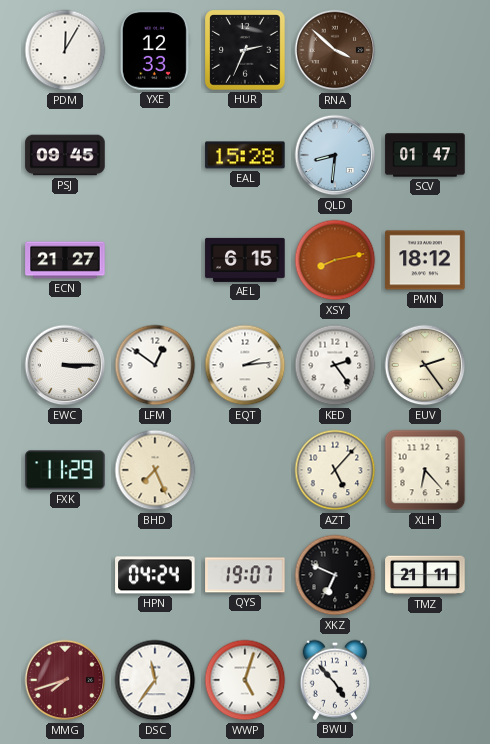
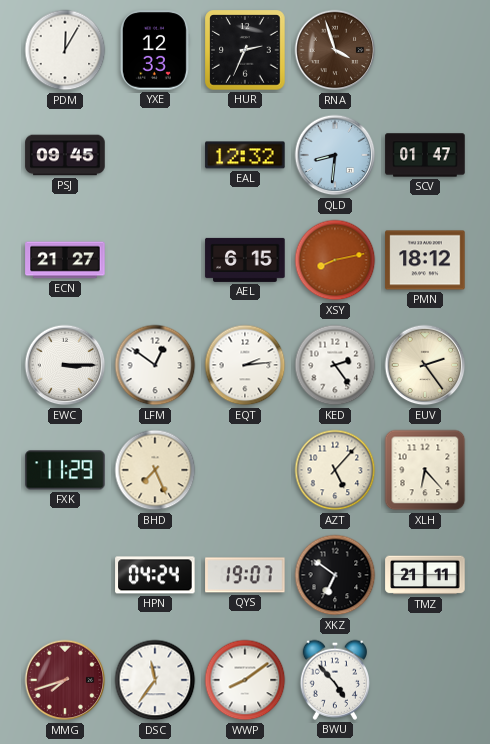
RNA: 3:52 -> 3:57 (335, 50)
EAL: 15:28 -> 12:32 (245, 155)
XKZ: 6:49 -> 6:51 (335, 575)
WWP: 5:03 -> 8:09 (245, 680)
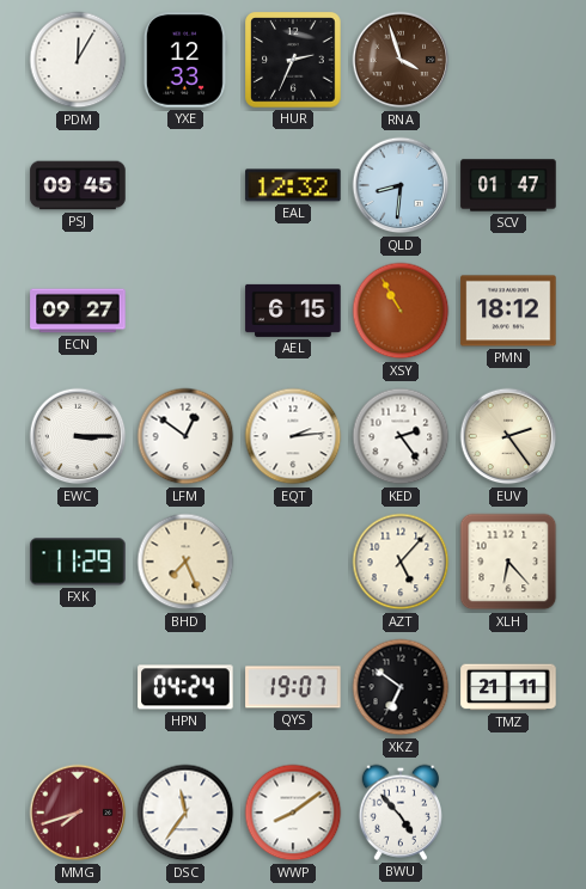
ECN: 21:27 -> 09:27 (78, 311)
XSY: 8:13 -> 10:55 (401, 311)
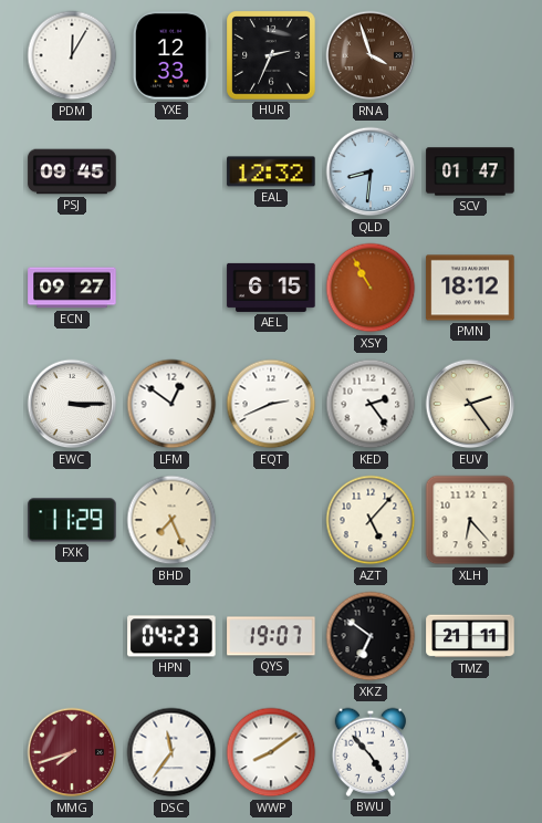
EQT: 2:14 -> 2:41 (271, 404)
HPN: 04:24 -> 04:23 (171, 636)
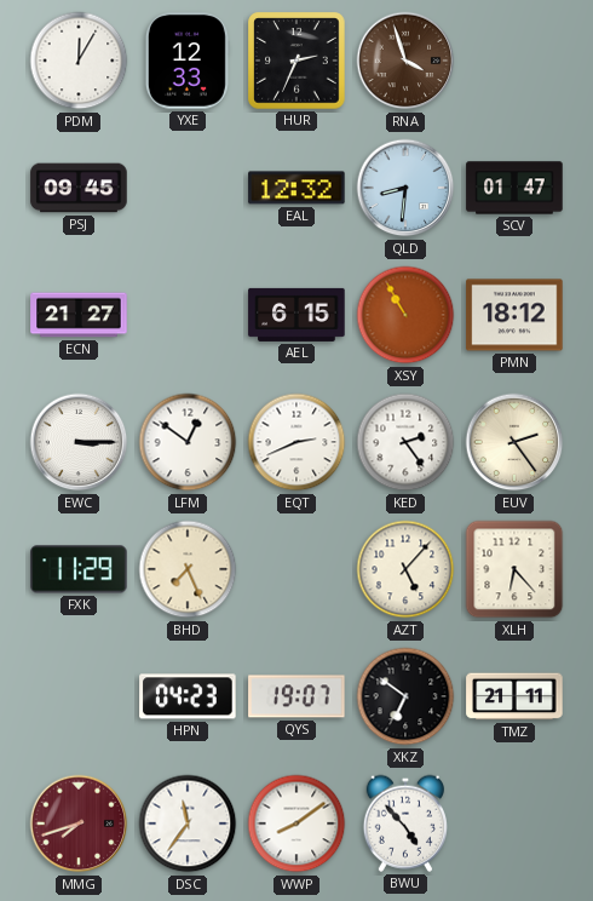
ECN: 09:27 -> 21:27 (79, 315)
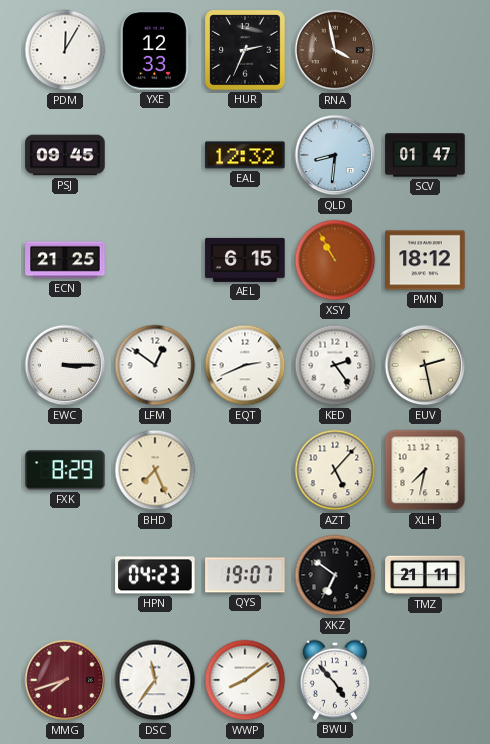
RNA: 3:57 -> 3:58 (335, 50)
ECN: 21:27 -> 21:25 (65, 260)
EUV: 2:24 -> 2:28 (425, 365)
FXK: 11:29 -> 8:29 (65, 470)
XLH: 6:23 -> 7:32 (425, 470)
